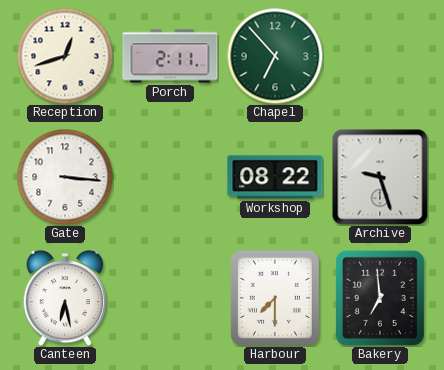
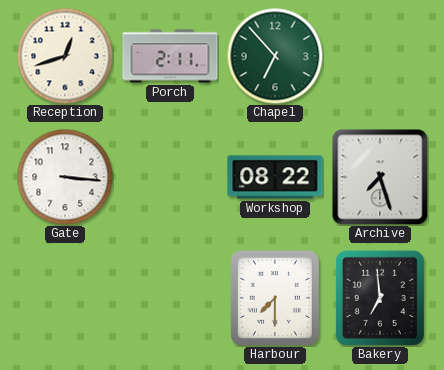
Archive: 9:27 -> 7:27 (380, 177)
Canteen: 6:28 -> none (65, 298)
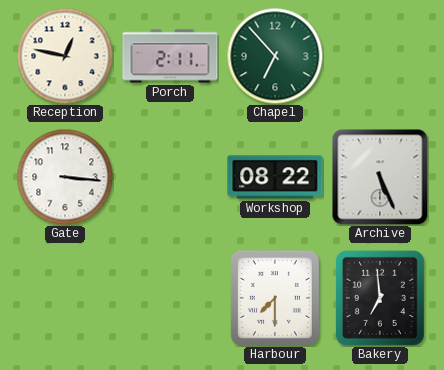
Reception: 12:42 -> 12:47 (65, 56)
Archive: 7:27 -> 5:26 (380, 177)
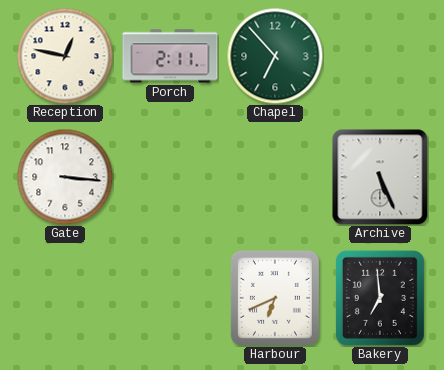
Workshop: 08:22 -> none (275, 177)
Harbour: 7:30 -> 6:41 (275, 298)
